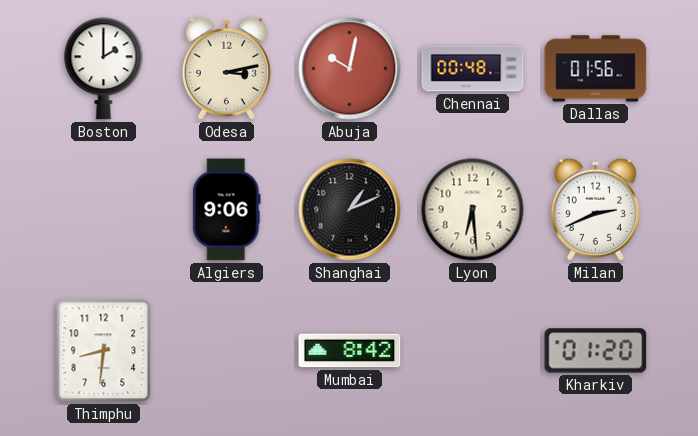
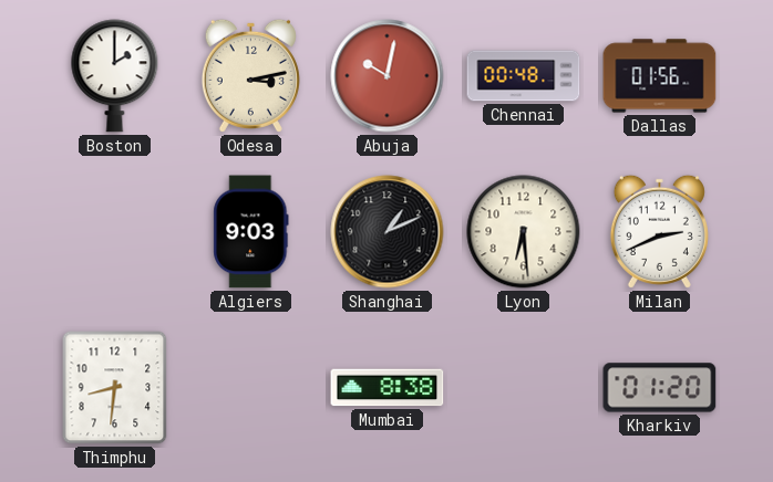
Algiers: 9:06 -> 9:03 (251, 232)
Mumbai: 8:42 -> 8:38 (388, 388)
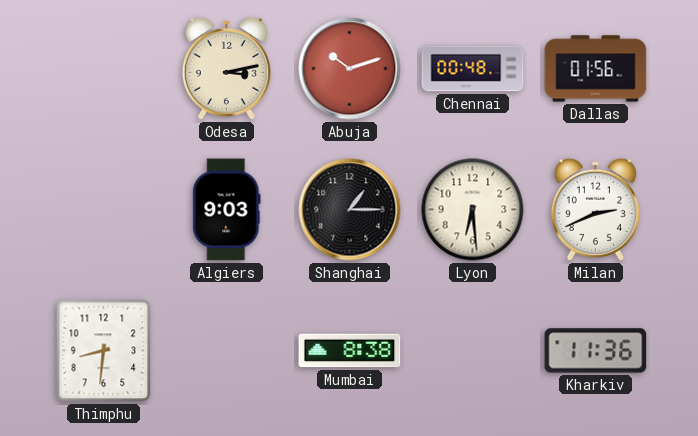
Boston: 2:00 -> none (115, 76)
Abuja: 10:02 -> 10:12 (350, 69)
Shanghai: 1:11 -> 1:15 (350, 210)
Kharkiv: 01:20 -> 11:36 (596, 351)
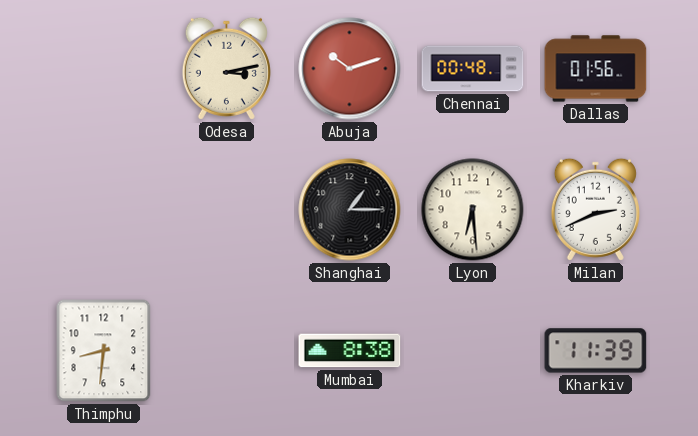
Algiers: 9:03 -> none (227, 210)
Kharkiv: 11:36 -> 11:39 (596, 351)
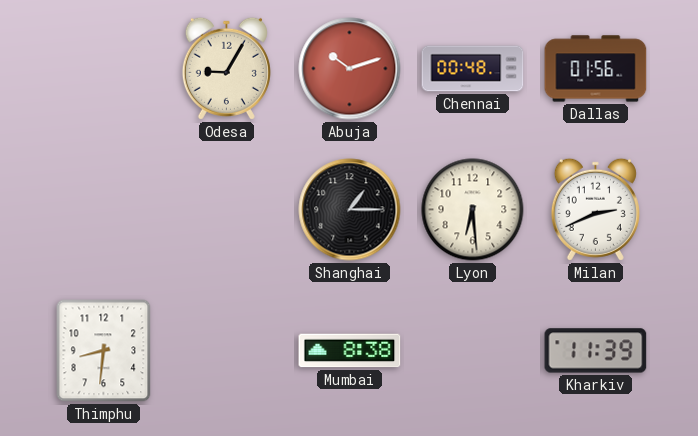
Odesa: 3:13 -> 9:05 (226, 68)
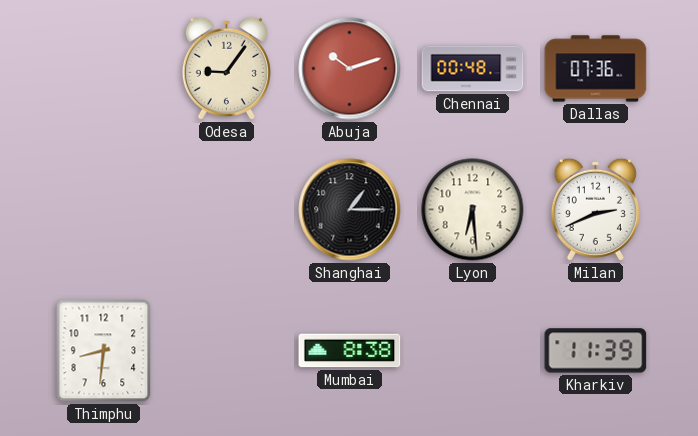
Odesa: 9:05 -> 9:06 (226, 68)
Dallas: 01:56 -> 07:36 (596, 69)
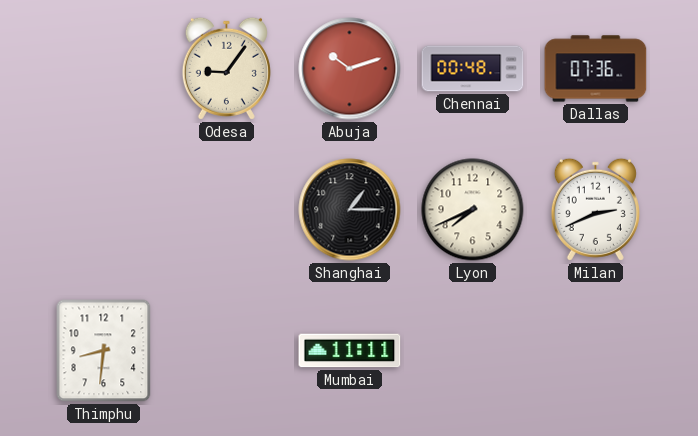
Lyon: 6:29 -> 7:41 (473, 210)
Mumbai: 8:38 -> 11:11 (350, 351)
Kharkiv: 11:39 -> none (596, 351)
